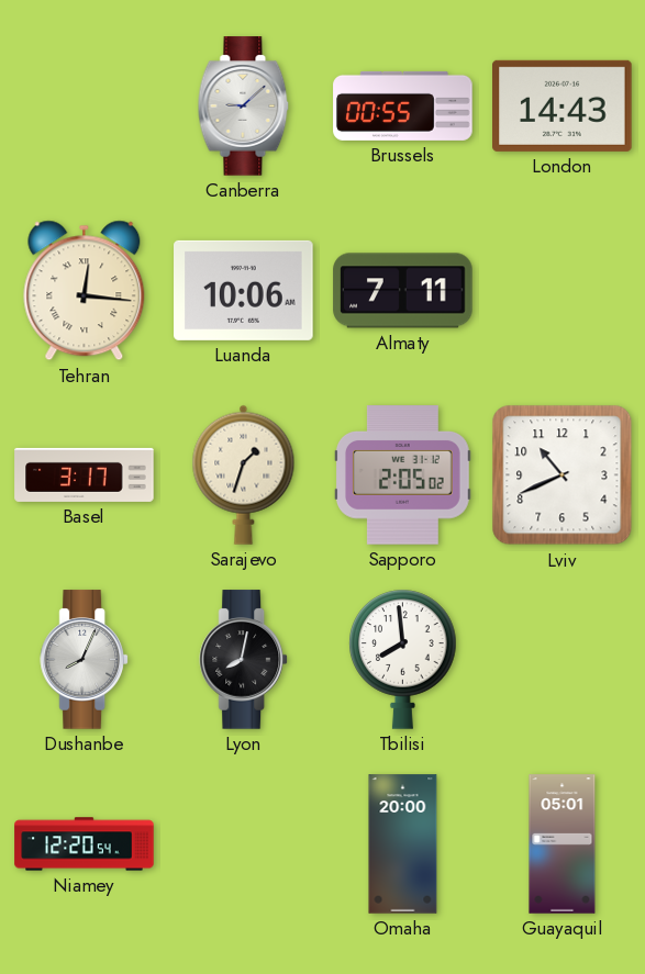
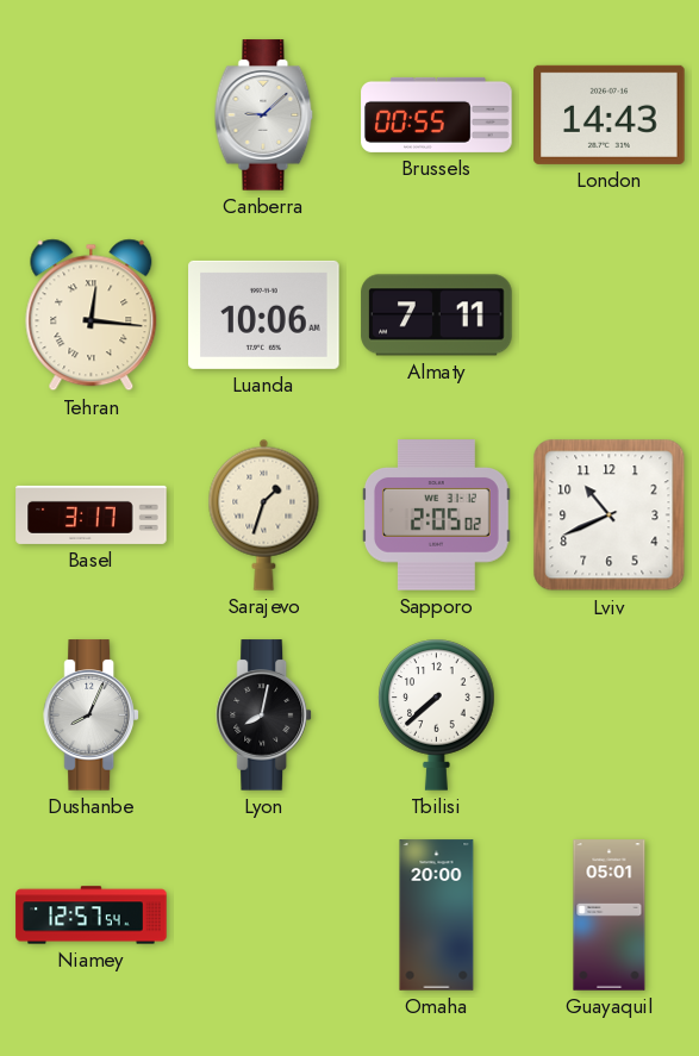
Tbilisi: 7:59 -> 7:38 (437, 714)
Niamey: 12:20 -> 12:57 (92, 916)
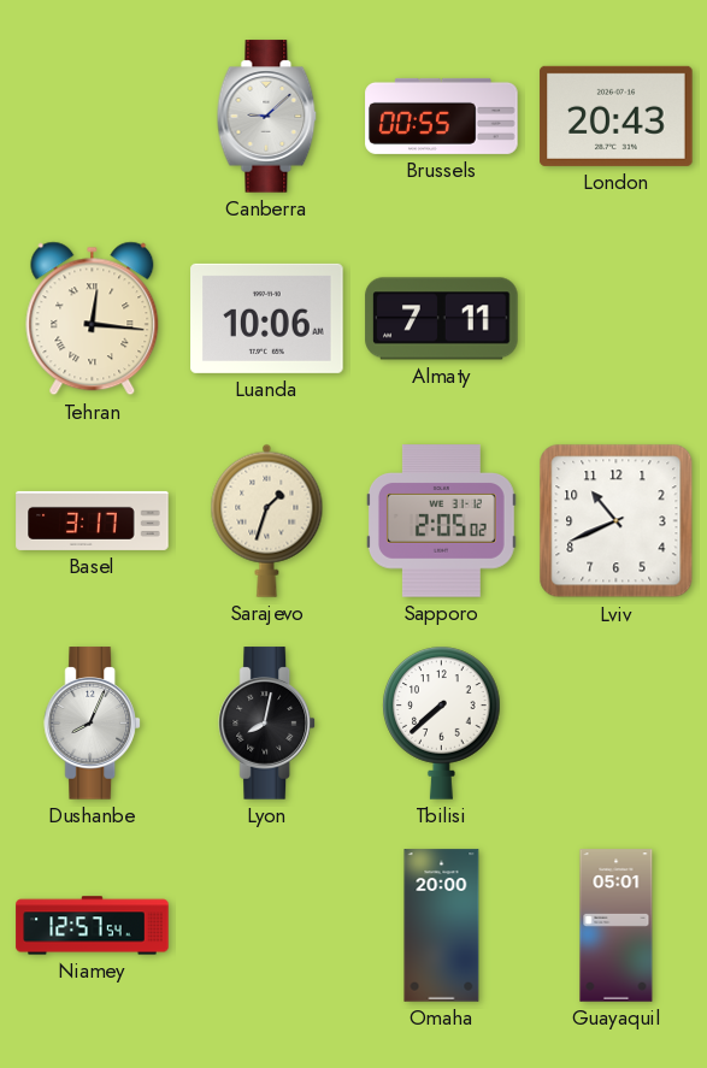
London: 14:43 -> 20:43 (617, 116)
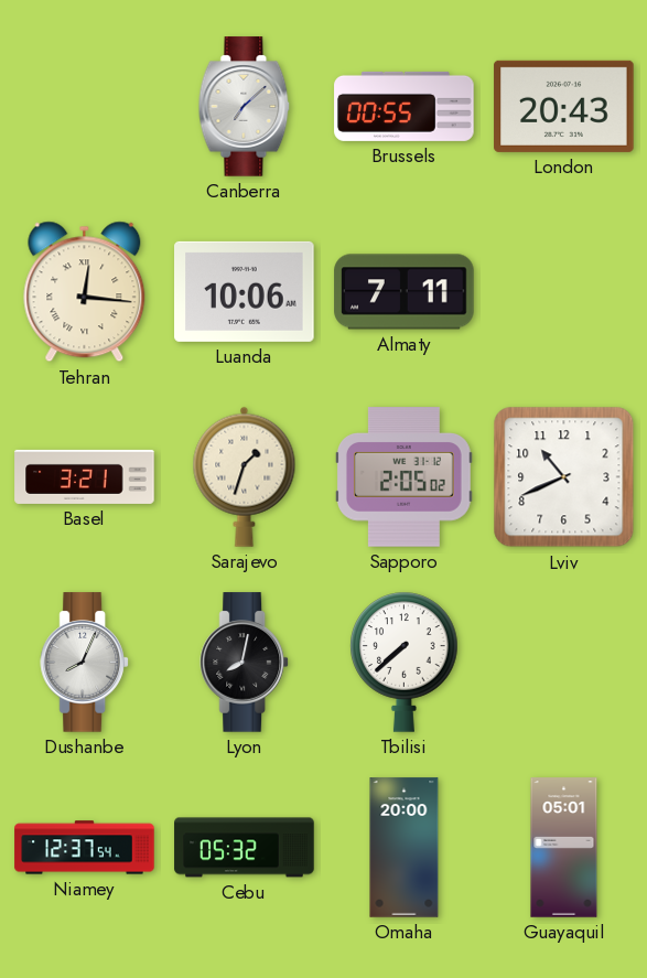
Canberra: 9:08 -> 7:08 (245, 107)
Basel: 3:17 -> 3:21 (85, 476)
Niamey: 12:57 -> 12:37 (85, 848)
Cebu: none -> 05:32 (245, 848)
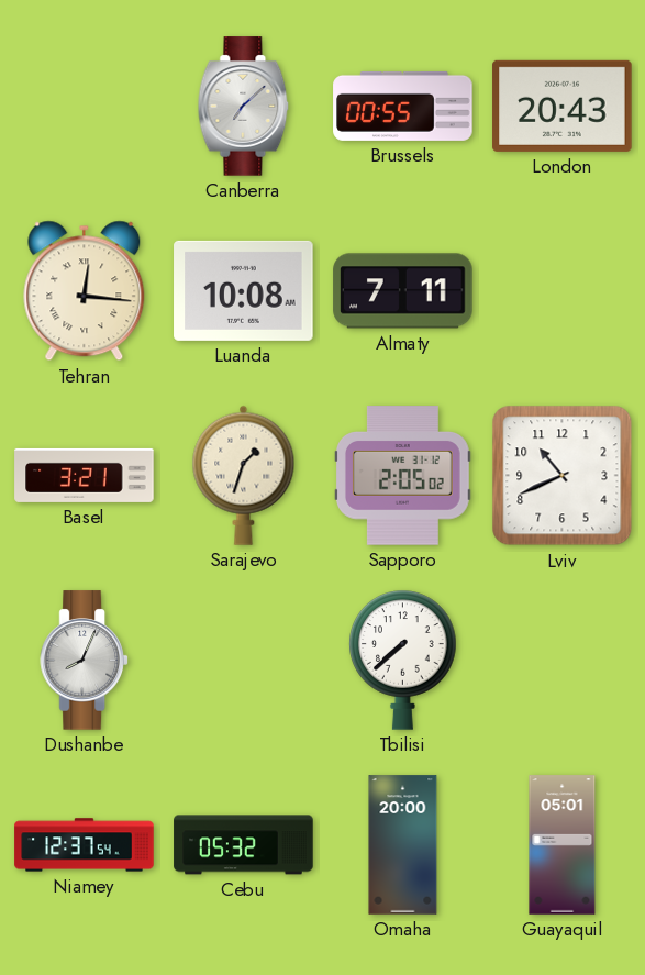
Luanda: 10:06 -> 10:08 (244, 290)
Lyon: 8:02 -> none (245, 663)
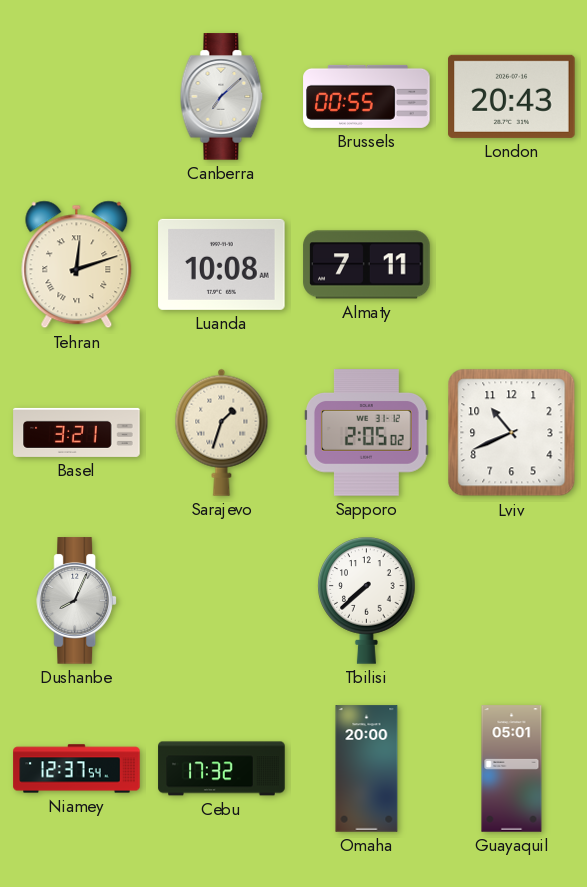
Tehran: 12:16 -> 12:12 (77, 265)
Cebu: 05:32 -> 17:32 (222, 769)
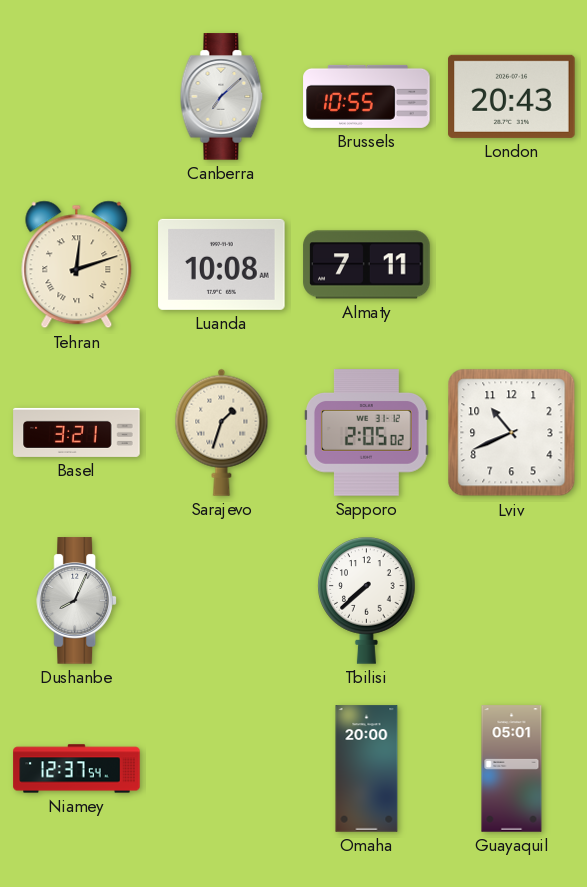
Brussels: 00:55 -> 10:55 (367, 96)
Cebu: 17:32 -> none (222, 769)
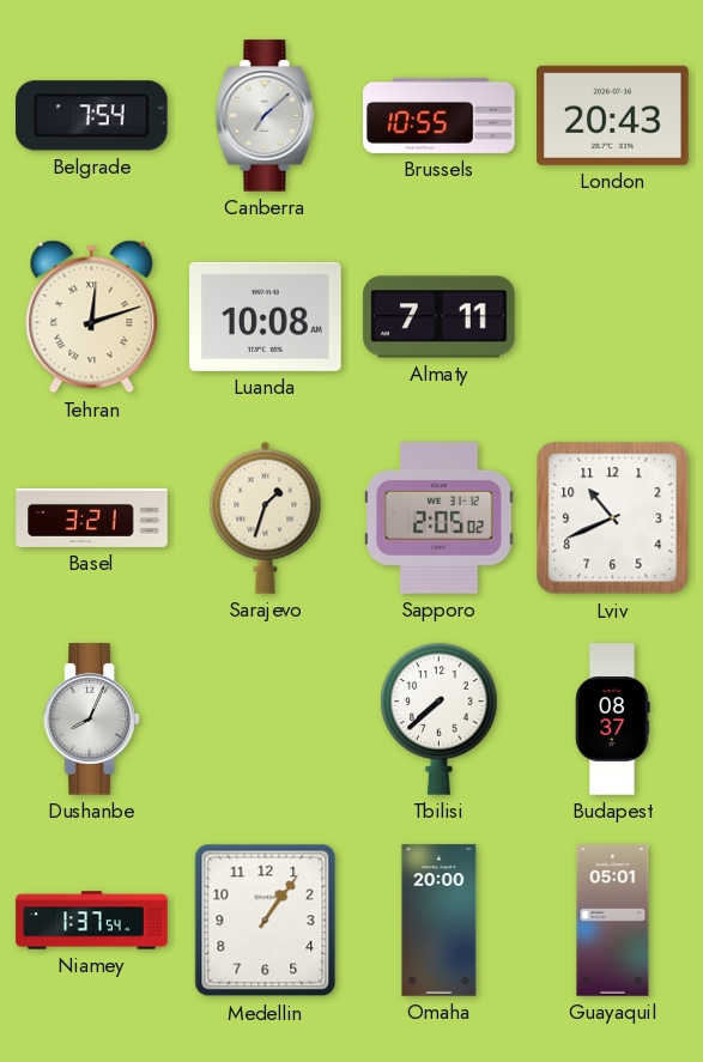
Belgrade: none -> 7:54 (92, 116)
Budapest: none -> 08:37 (613, 720)
Niamey: 12:37 -> 1:37 (92, 921)
Medellin: none -> 1:06 (266, 921)
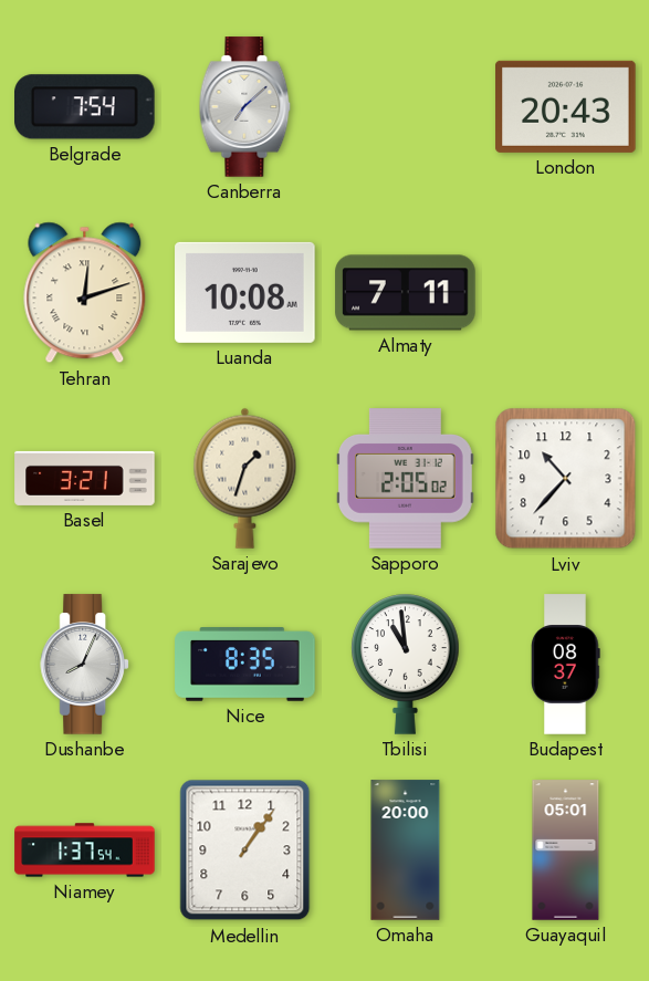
Brussels: 10:55 -> none (440, 115)
Lviv: 10:41 -> 10:37 (566, 479)
Nice: none -> 8:35 (245, 665)
Tbilisi: 7:38 -> 10:59 (406, 664)
